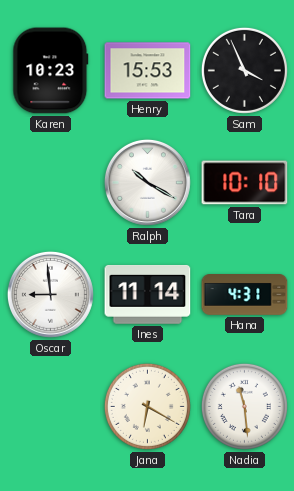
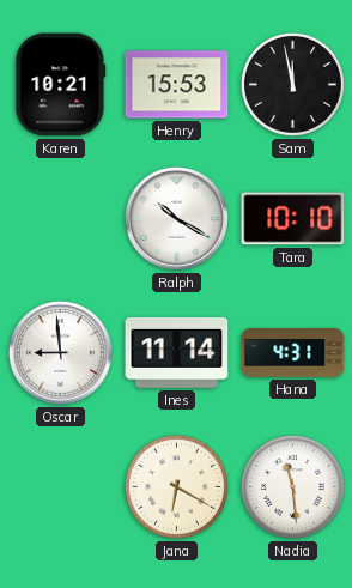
Karen: 10:23 -> 10:21 (61, 85)
Sam: 3:56 -> 11:58 (292, 84)
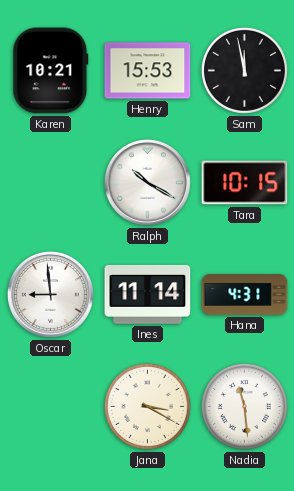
Tara: 10:10 -> 10:15 (245, 183)
Jana: 6:20 -> 3:20 (147, 406)
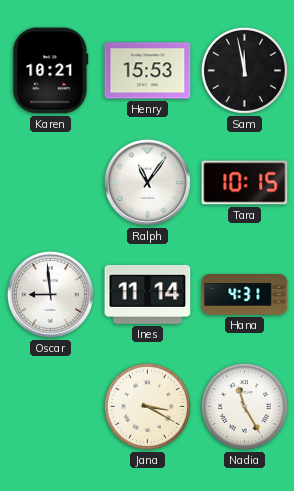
Ralph: 10:20 -> 11:06 (147, 182)
Nadia: 11:29 -> 11:25 (244, 406)
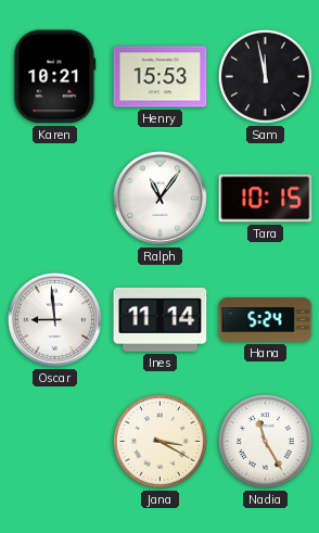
Hana: 4:31 -> 5:24 (266, 320)
